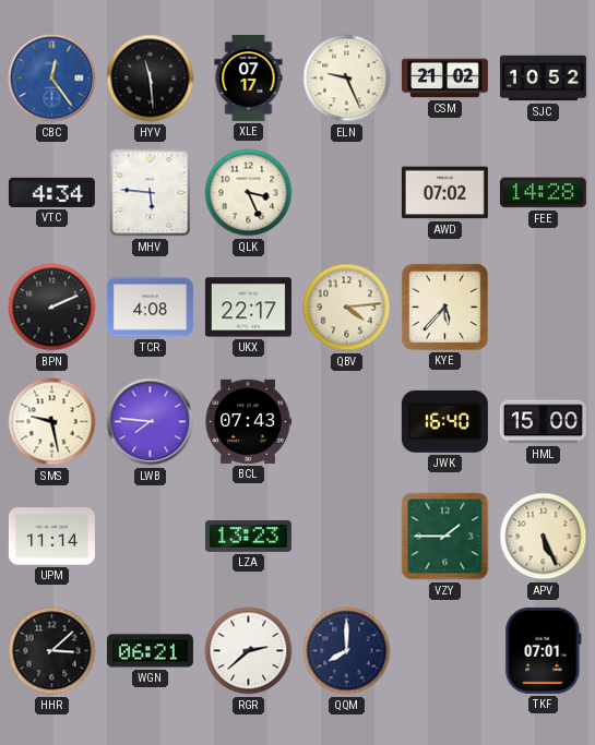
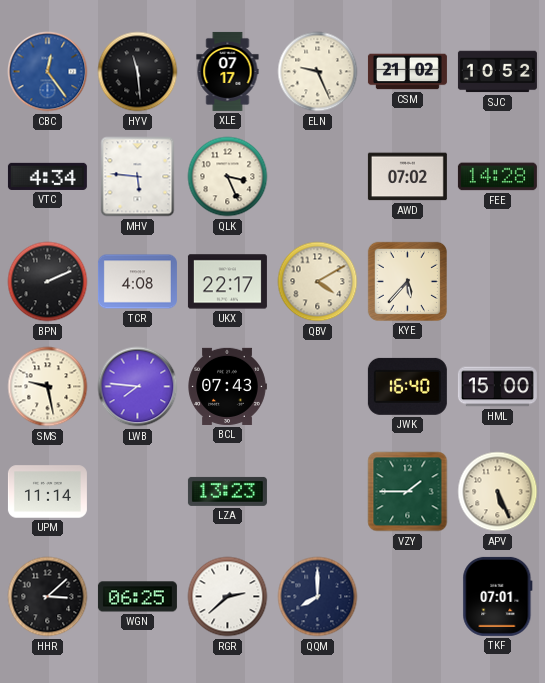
QBV: 4:14 -> 4:10 (318, 282)
WGN: 06:21 -> 06:25 (137, 597)
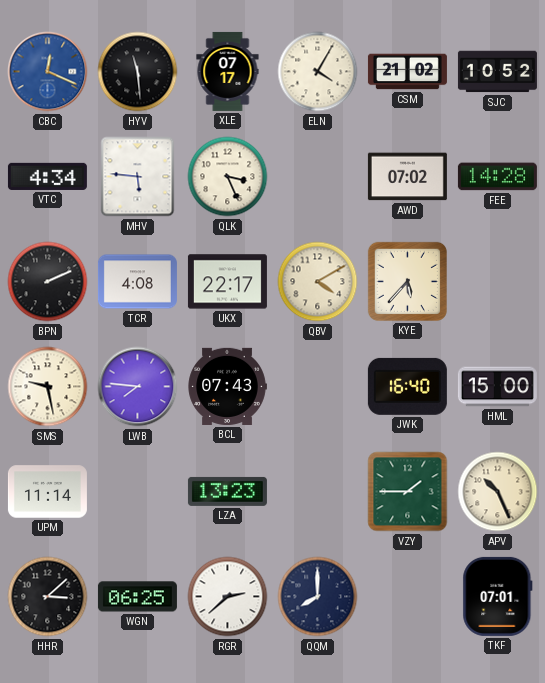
CBC: 12:24 -> 12:19 (48, 72)
ELN: 9:26 -> 4:05 (318, 72)
APV: 5:26 -> 10:26 (498, 492)
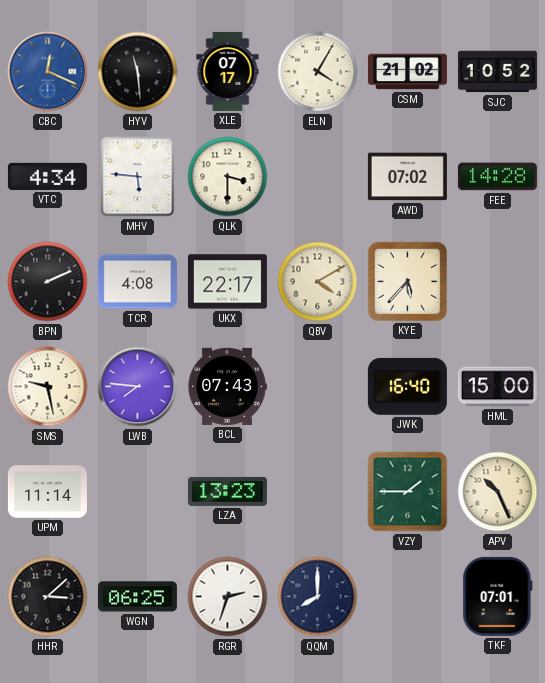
QLK: 3:26 -> 3:30 (228, 177)
RGR: 2:38 -> 2:33 (228, 597)
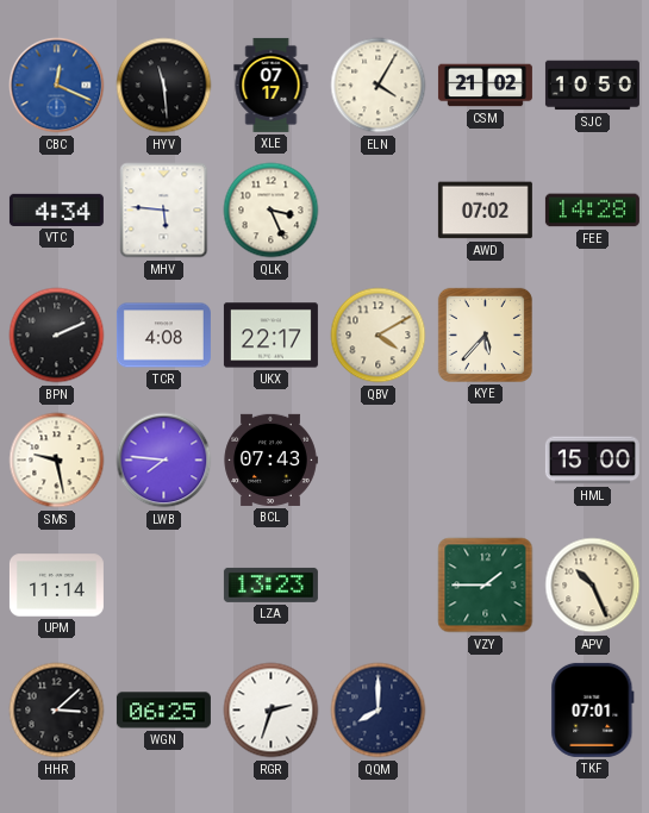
SJC: 10:52 -> 10:50 (592, 86)
QLK: 3:30 -> 3:26 (272, 211)
JWK: 16:40 -> none (407, 386)
